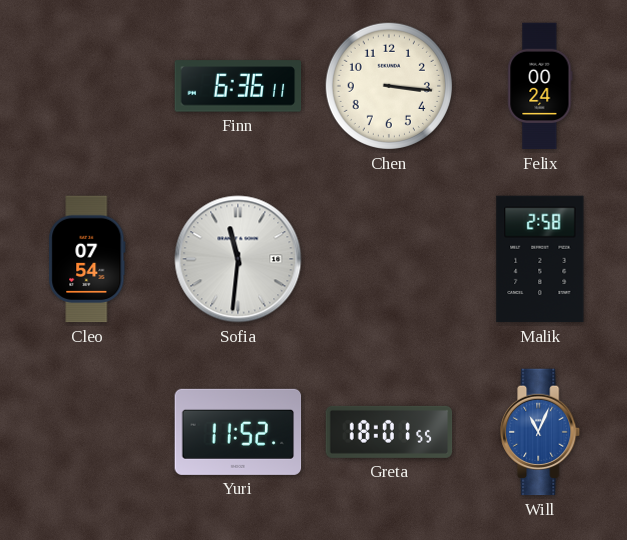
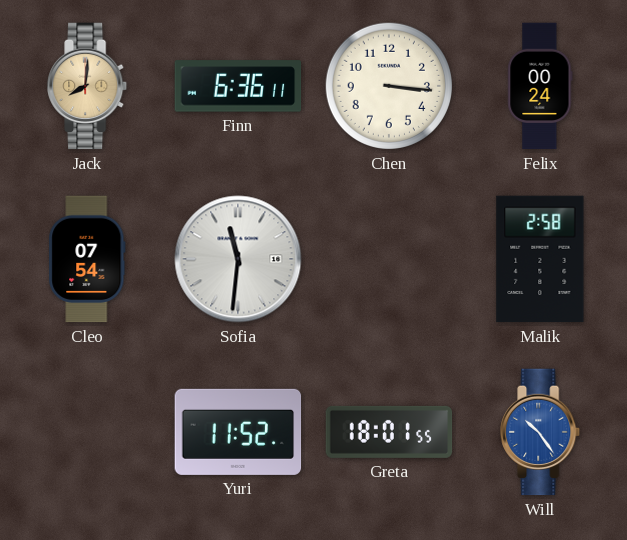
Jack: none -> 8:01 (88, 86)
Will: 11:04 -> 10:24 (541, 432)
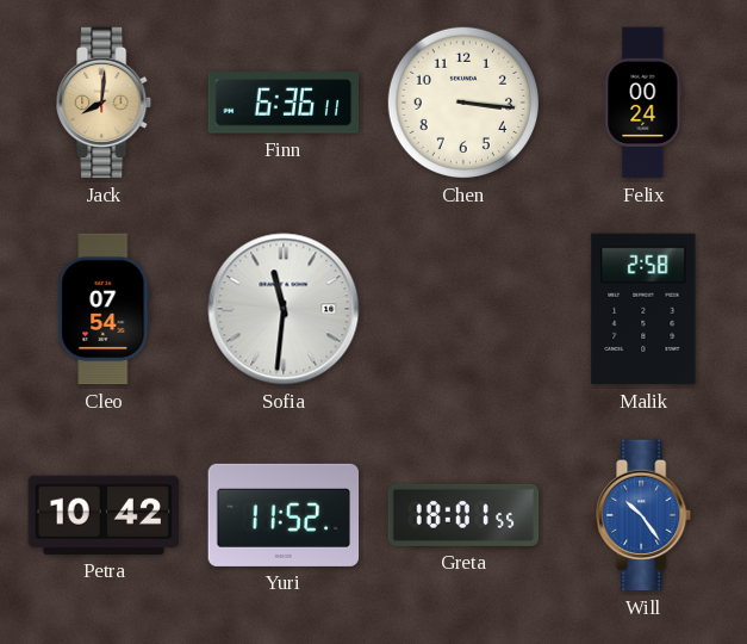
Petra: none -> 10:42 (102, 515)
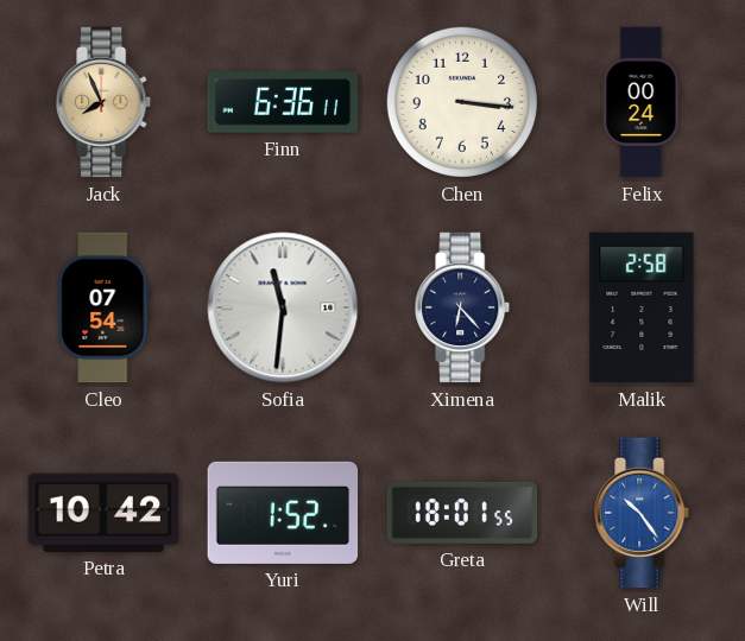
Jack: 8:01 -> 7:56 (105, 102)
Ximena: none -> 6:23 (463, 307)
Yuri: 11:52 -> 1:52 (283, 513)
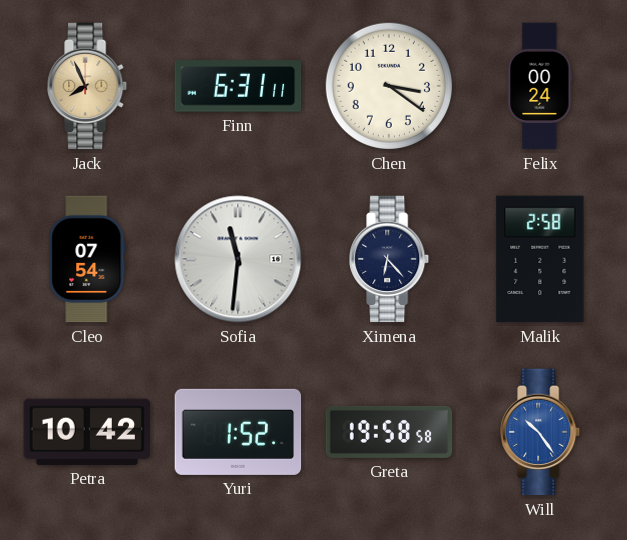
Finn: 6:36 -> 6:31 (238, 86)
Chen: 3:16 -> 3:21 (389, 86)
Greta: 18:01 -> 19:58 (389, 432)
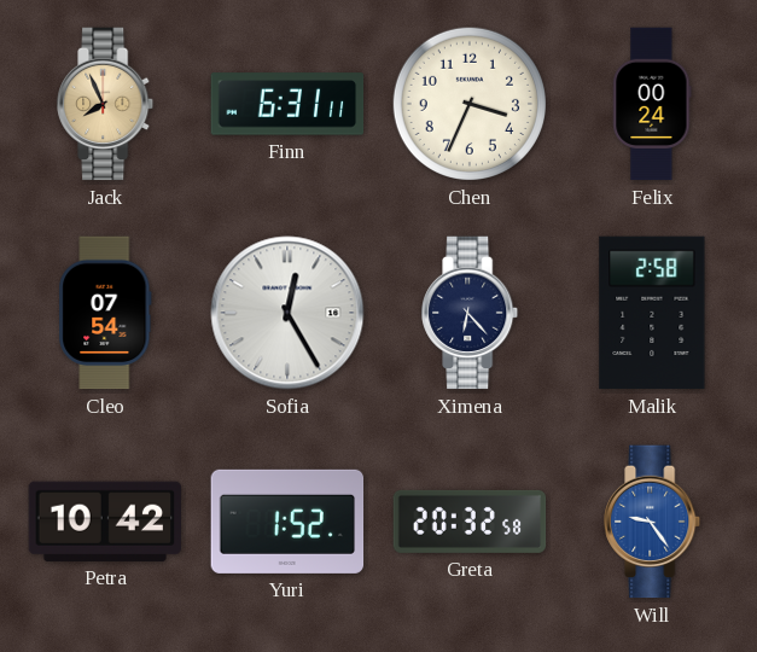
Chen: 3:21 -> 3:34 (470, 104)
Sofia: 11:31 -> 12:25 (287, 313)
Greta: 19:58 -> 20:32 (470, 522)
Will: 10:24 -> 9:24 (653, 522)
